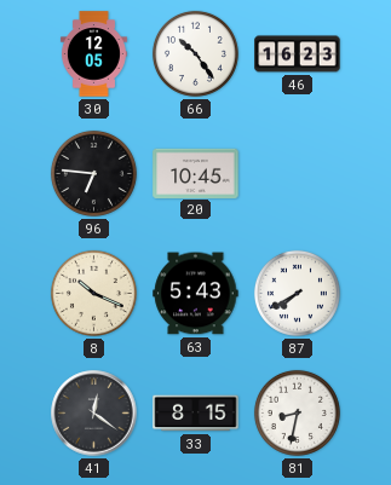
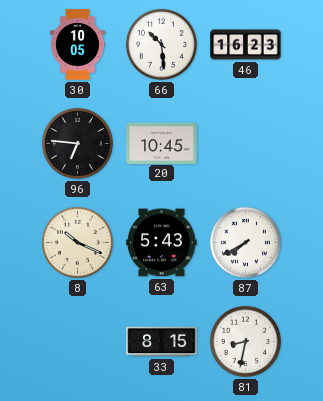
30: 12:05 -> 10:05 (77, 45)
66: 10:24 -> 10:29 (161, 44)
41: 12:21 -> none (94, 414)
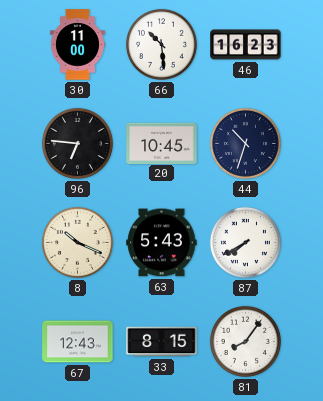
30: 10:05 -> 11:00 (77, 45)
44: none -> 10:33 (245, 143)
67: none -> 12:43 (78, 342)
81: 8:32 -> 8:06 (245, 341)
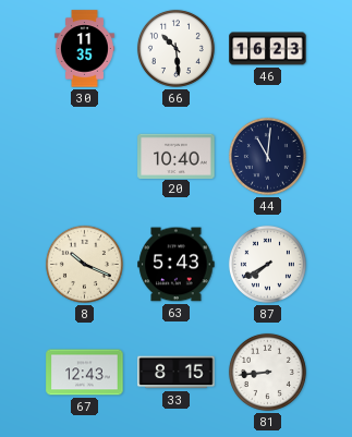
30: 11:00 -> 11:35 (84, 49)
96: 6:46 -> none (77, 143)
20: 10:45 -> 10:40 (177, 156)
44: 10:33 -> 11:01 (267, 156)
81: 8:06 -> 8:44 (267, 372)
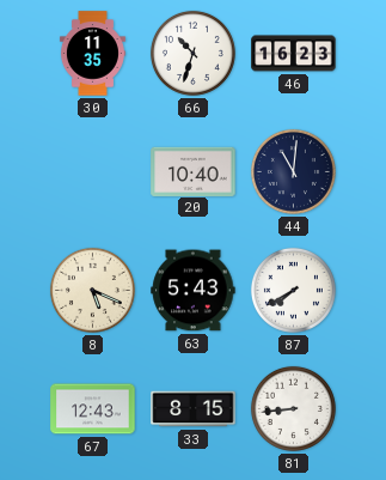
66: 10:29 -> 10:33 (192, 53)
8: 10:19 -> 5:19 (92, 290)
